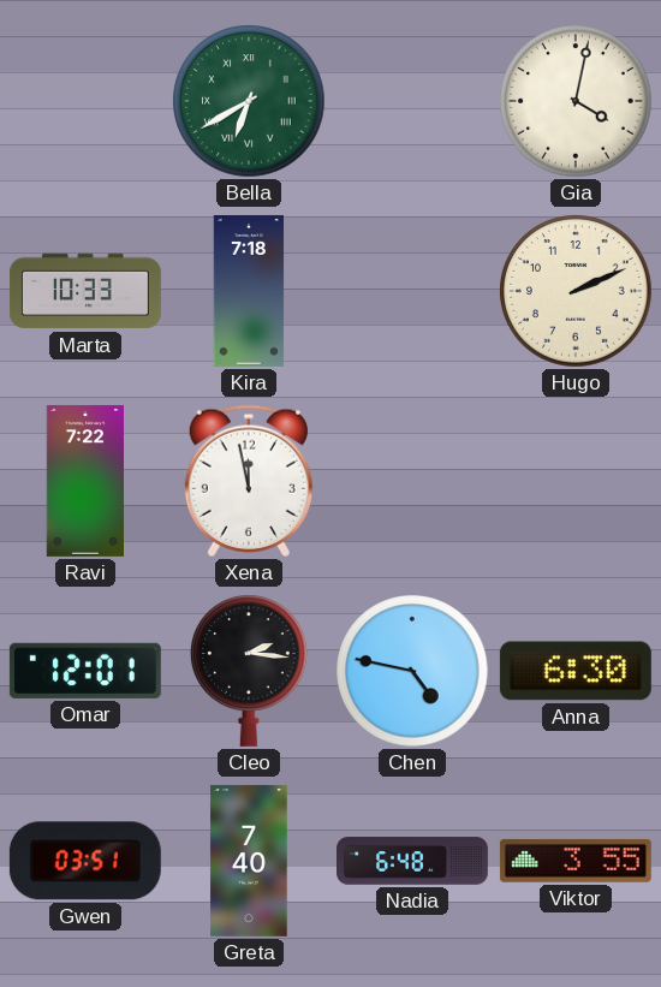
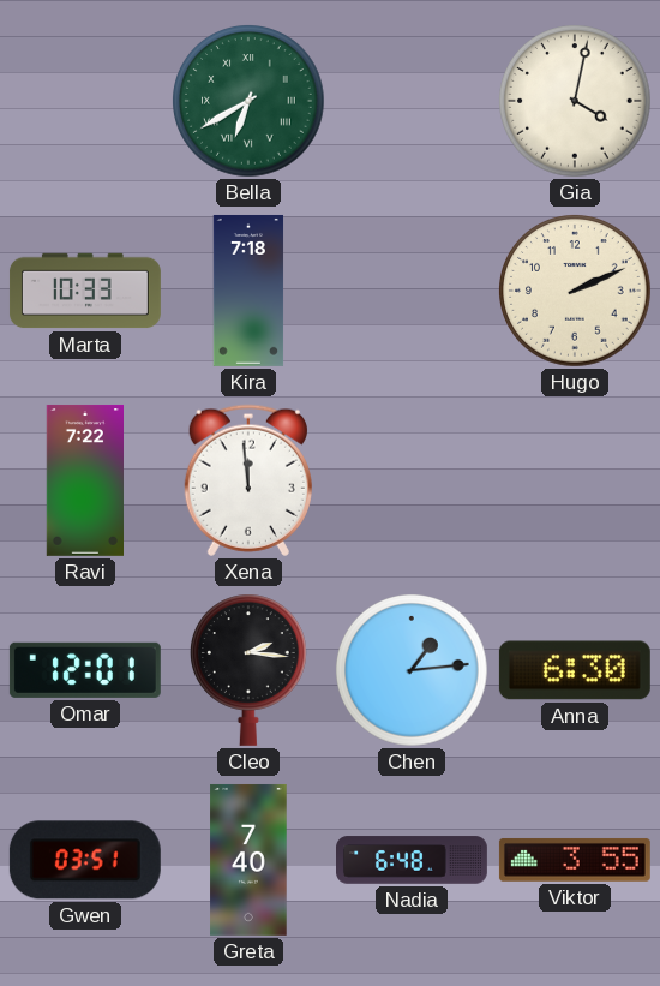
Xena: 11:58 -> 11:59 (248, 480)
Chen: 4:47 -> 1:14 (412, 670)
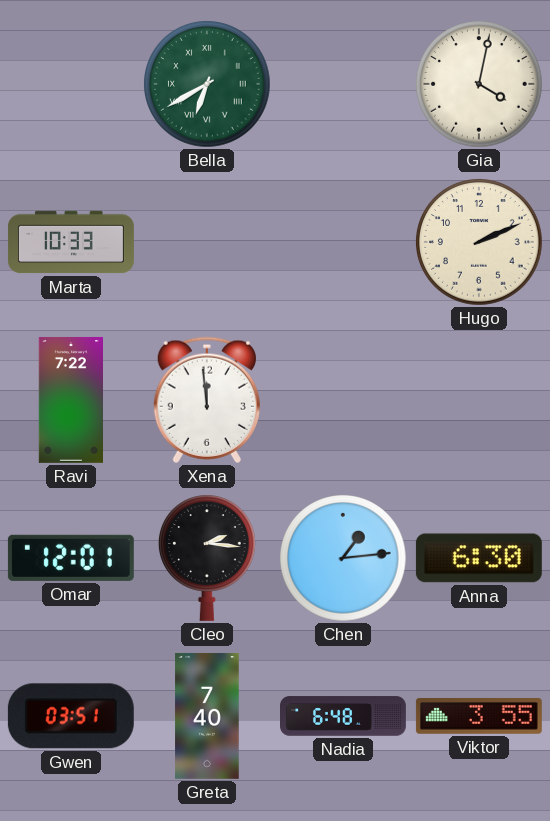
Kira: 7:18 -> none (248, 291)
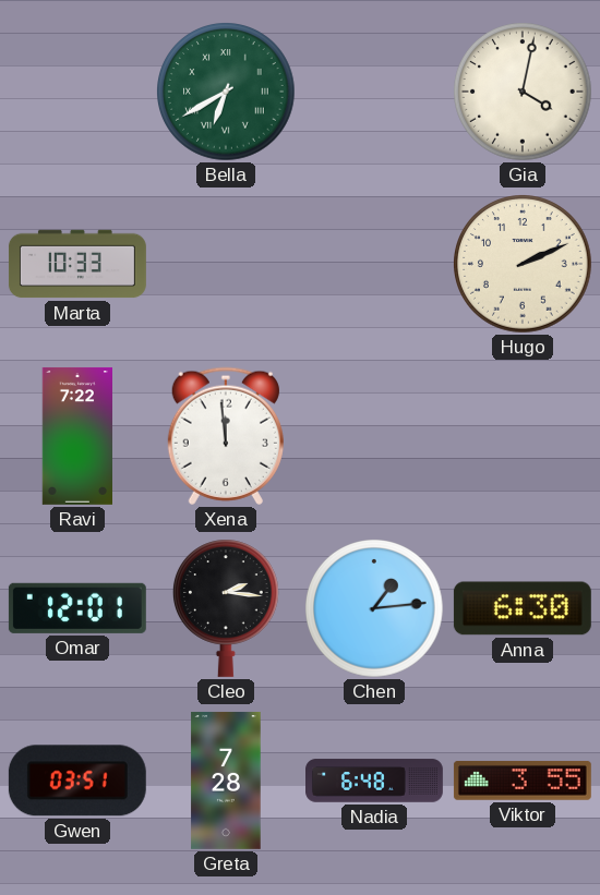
Greta: 7:40 -> 7:28 (226, 781)
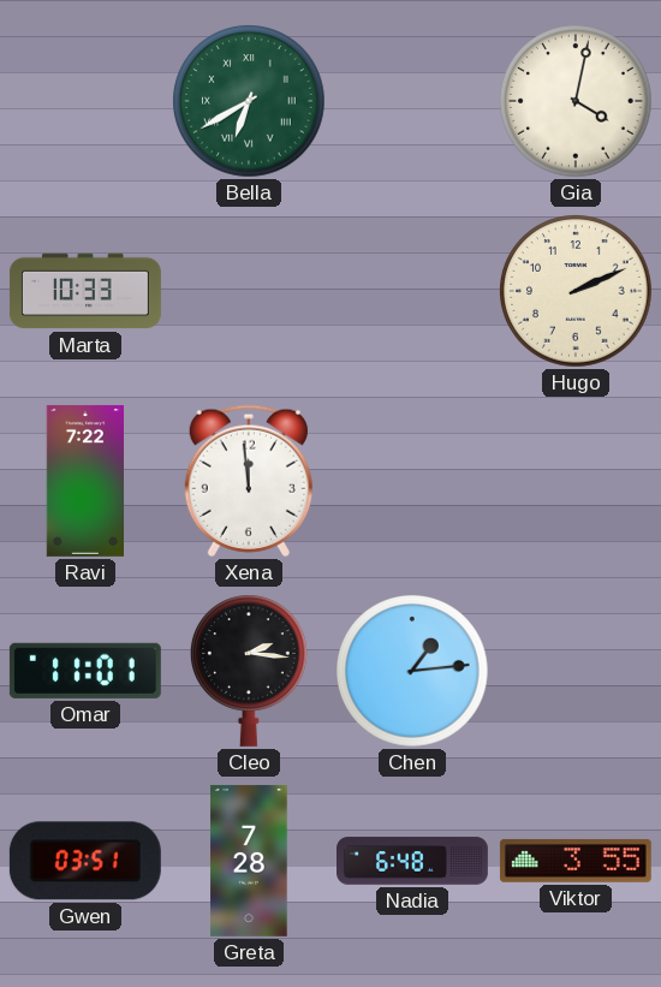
Omar: 12:01 -> 11:01 (85, 671)
Anna: 6:30 -> none (523, 608)
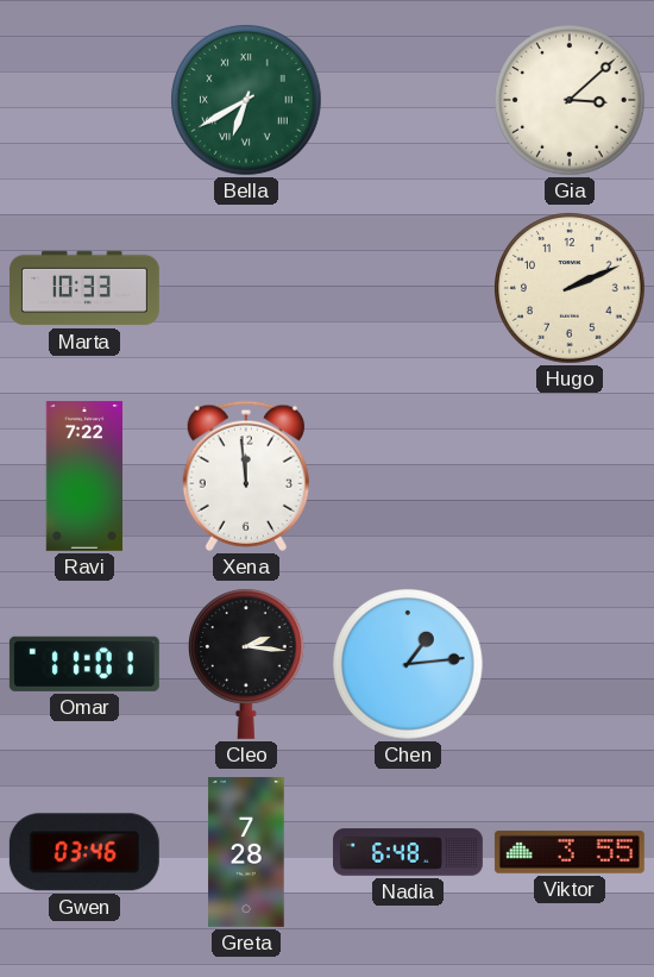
Gia: 4:02 -> 3:08 (570, 100)
Gwen: 03:51 -> 03:46 (84, 852)
